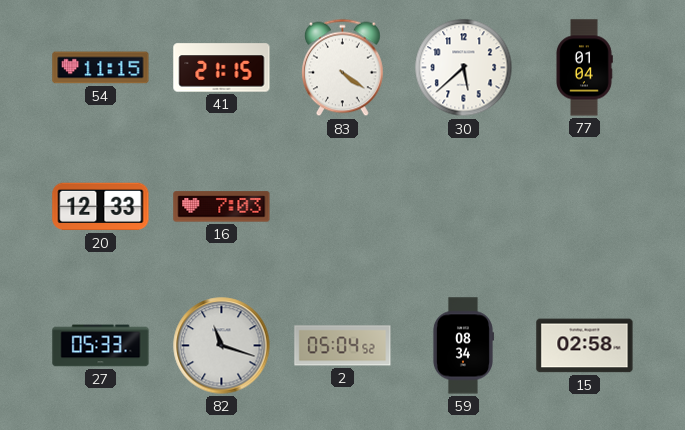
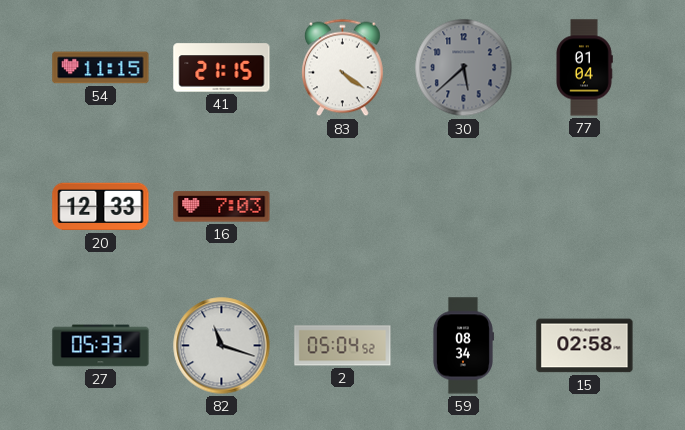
30 dial: white -> grey (464, 68)
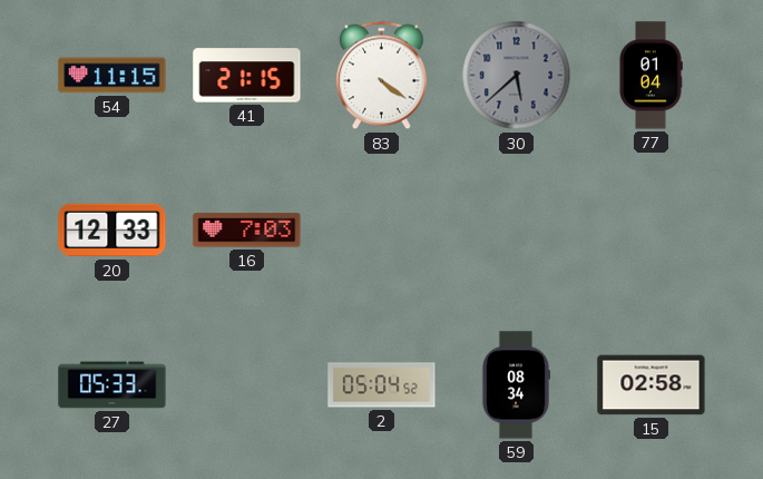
82: 11:18 -> none (222, 346)
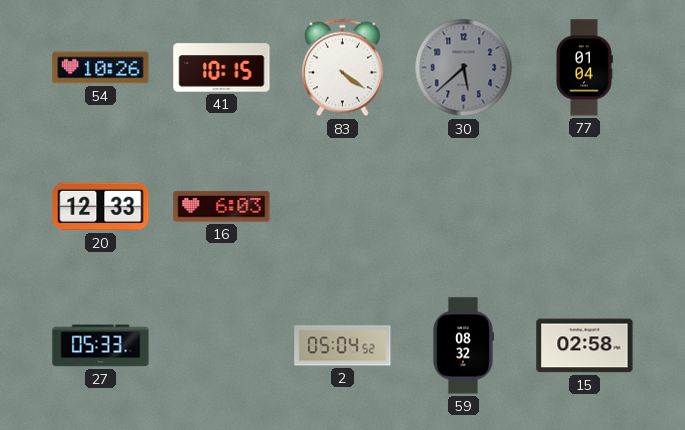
54: 11:15 -> 10:26 (101, 68)
41: 21:15 -> 10:15 (222, 68)
16: 7:03 -> 6:03 (222, 207)
59: 08:34 -> 08:32 (463, 346)
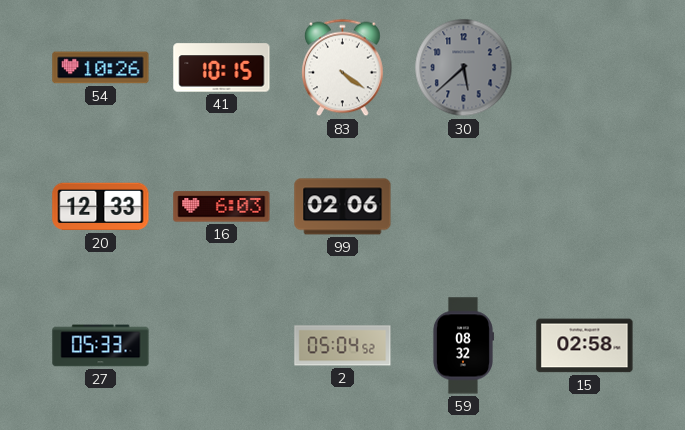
77: 01:04 -> none (584, 68)
99: none -> 02:06 (343, 207)
